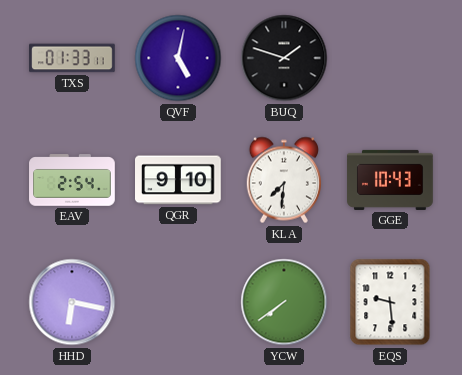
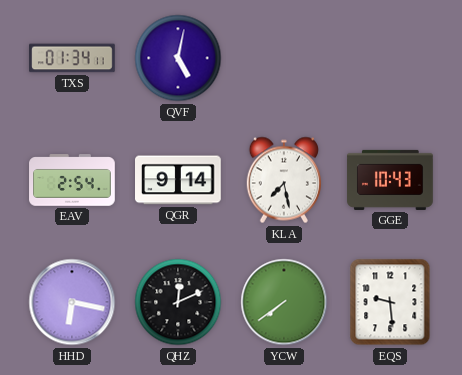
TXS: 01:33 -> 01:34 (72, 58)
BUQ: 1:48 -> none (284, 58)
QGR: 9:10 -> 9:14 (179, 180)
KLA: 7:31 -> 7:28 (283, 180)
QHZ: none -> 12:11 (178, 302)
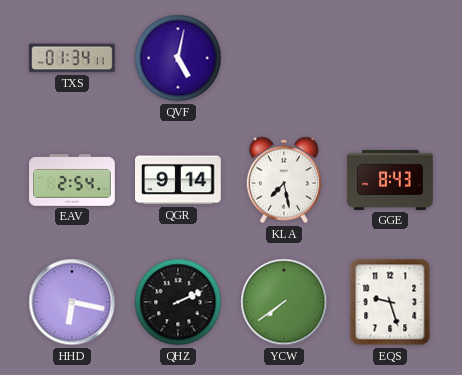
GGE: 10:43 -> 8:43 (390, 180)
QHZ: 12:11 -> 2:11 (178, 302)
EQS: 9:29 -> 9:27 (390, 302)
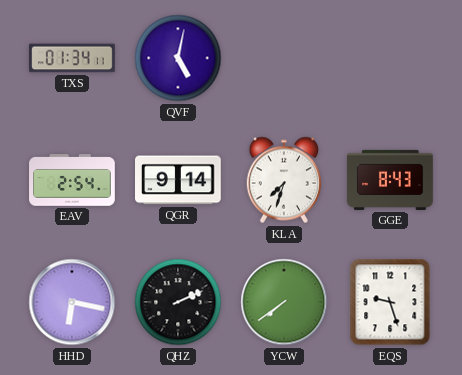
KLA: 7:28 -> 7:33 (283, 180)
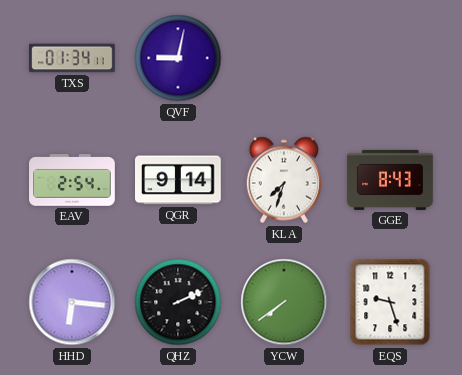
QVF: 5:02 -> 9:02 (178, 58)
HHD: 6:17 -> 6:16 (72, 302)
